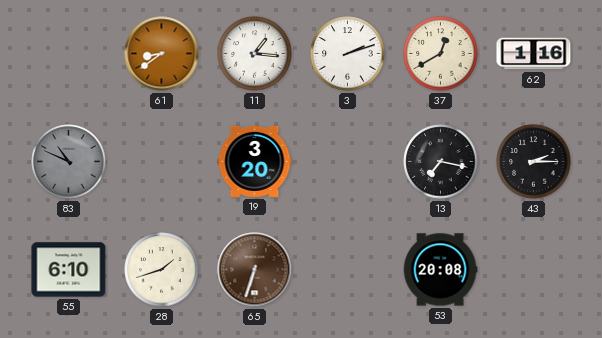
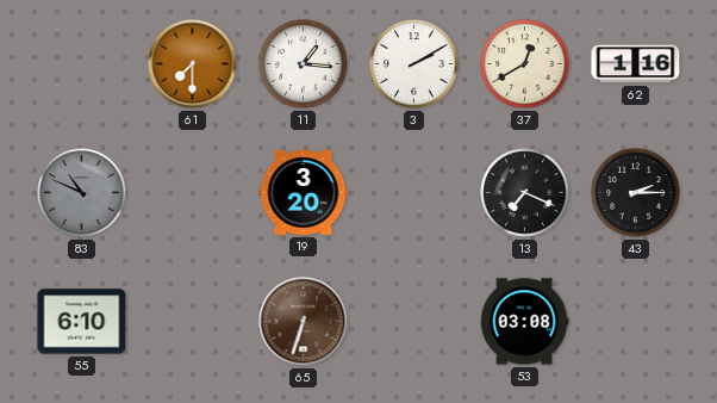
61: 8:39 -> 7:30 (193, 64)
3: 2:12 -> 2:10 (414, 64)
13: 7:17 -> 7:19 (525, 193)
28: 1:42 -> none (162, 270)
53: 20:08 -> 03:08 (524, 322)
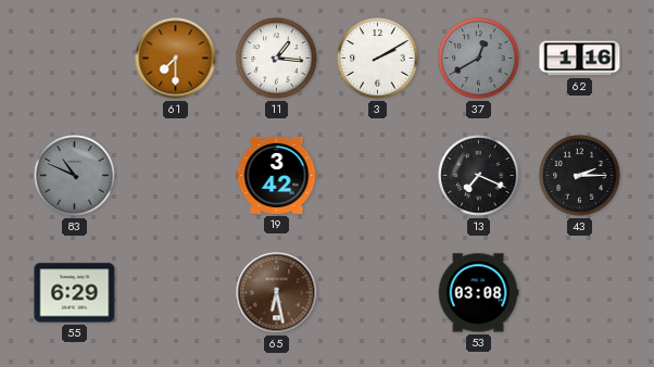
37 dial: cream -> grey (479, 59)
19: 3:20 -> 3:42 (277, 175)
55: 6:10 -> 6:29 (75, 293)
65: 6:33 -> 6:28 (277, 293)
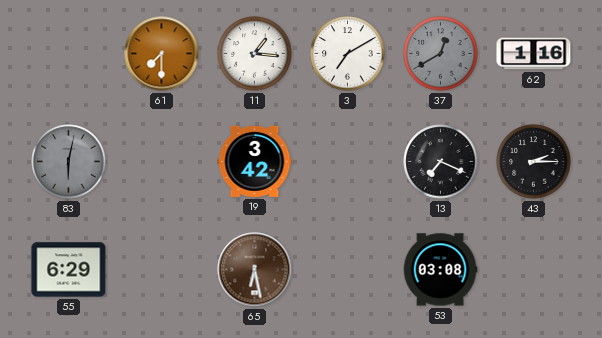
3: 2:10 -> 7:10 (348, 54)
83: 10:49 -> 6:02 (69, 162)
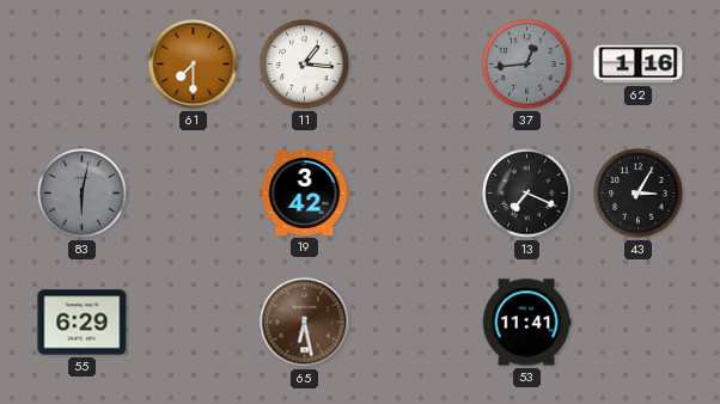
3: 7:10 -> none (348, 54)
37: 12:40 -> 12:44 (527, 65)
43: 2:15 -> 3:05 (639, 194)
53: 03:08 -> 11:41 (526, 323)
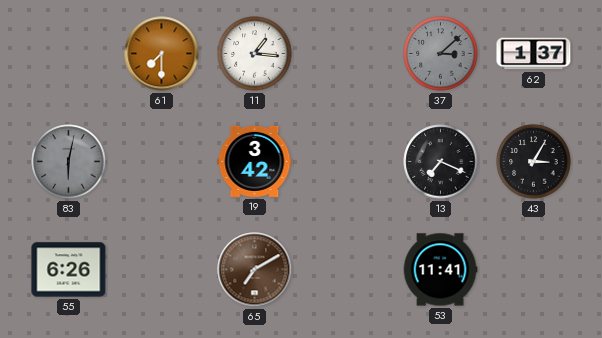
37: 12:44 -> 3:08 (441, 54)
62: 1:16 -> 1:37 (534, 54)
55: 6:29 -> 6:26 (69, 270)
65: 6:28 -> 7:10 (255, 270)
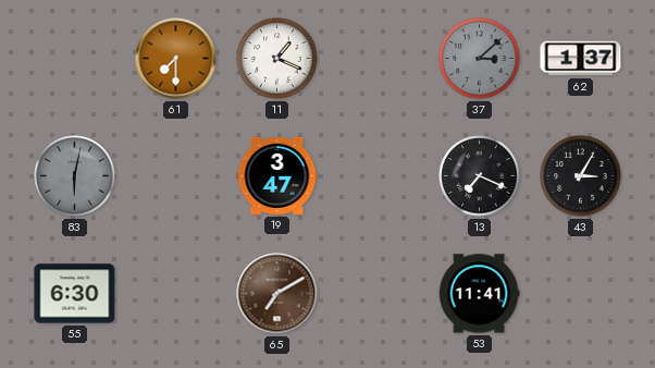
11: 1:16 -> 1:19 (277, 59)
19: 3:42 -> 3:47 (277, 175)
55: 6:26 -> 6:30 (75, 294)
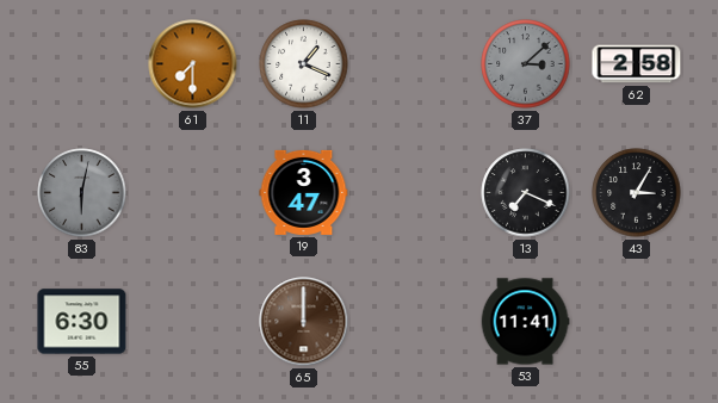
62: 1:37 -> 2:58 (637, 64)
65: 7:10 -> 12:00 (304, 322)
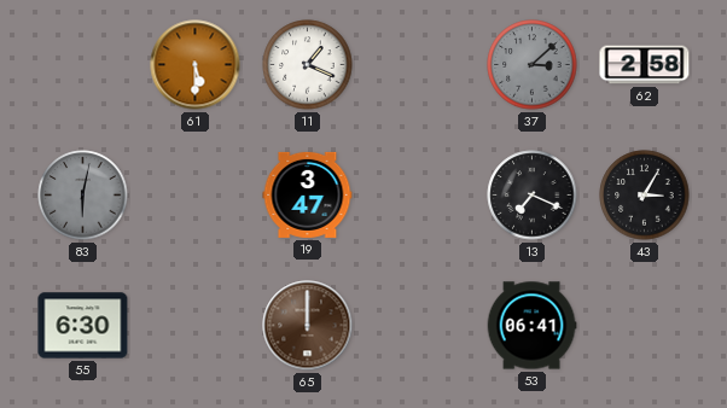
61: 7:30 -> 5:30 (196, 65)
53: 11:41 -> 06:41 (531, 326)
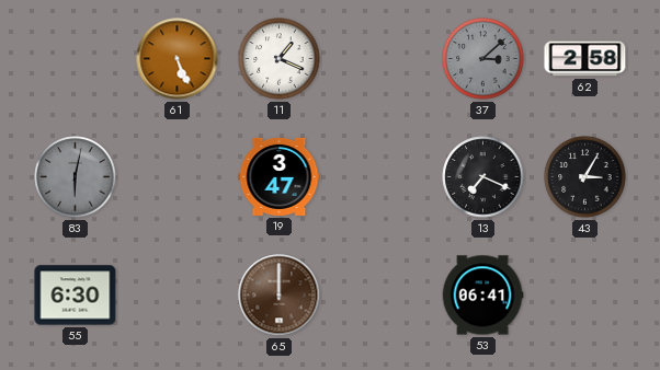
61: 5:30 -> 5:26 (178, 59)
